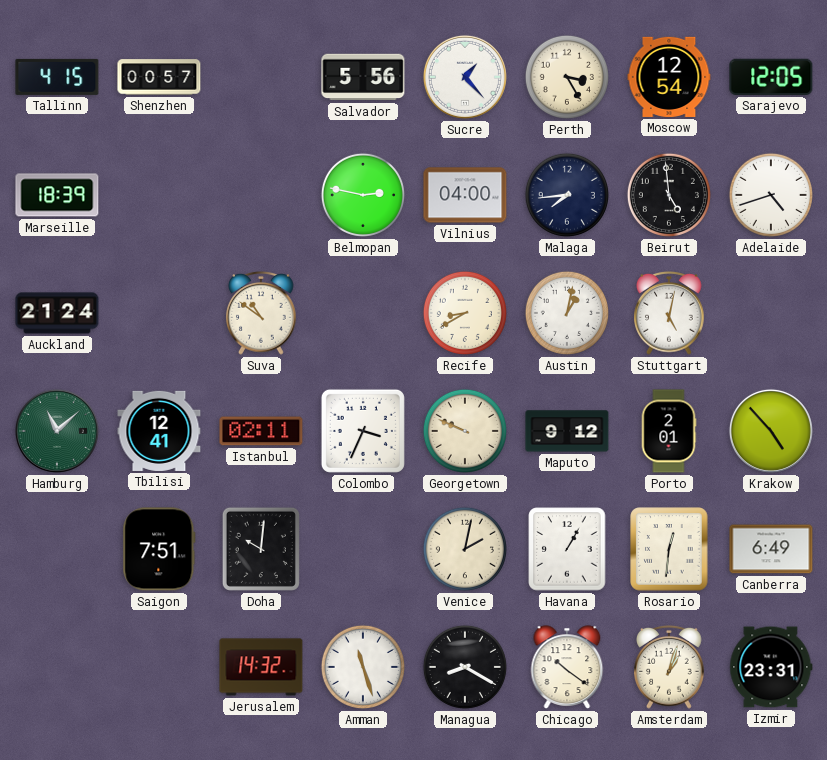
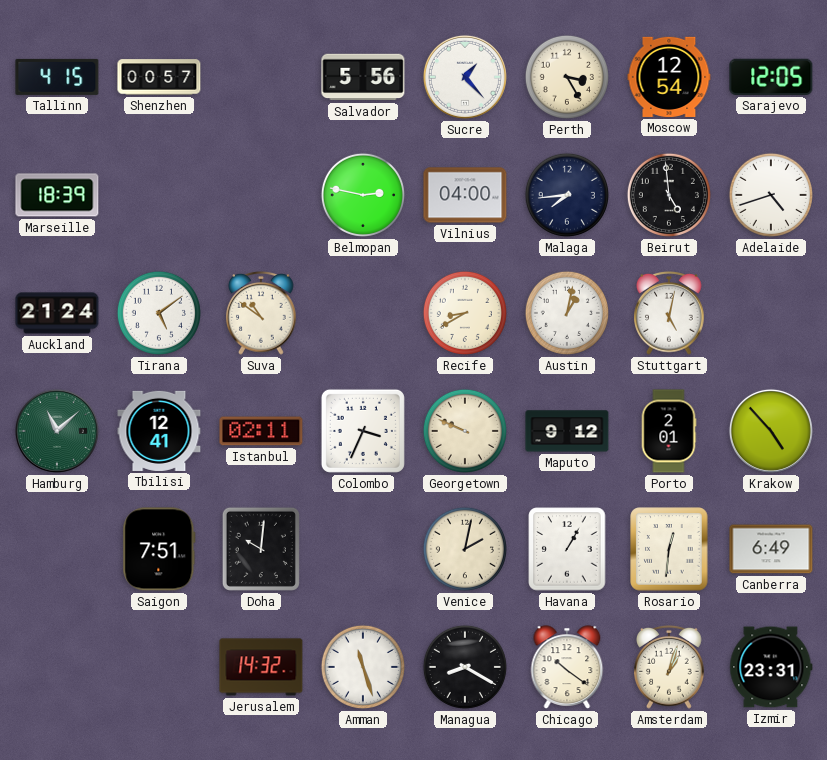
Tirana: none -> 5:09 (159, 313)
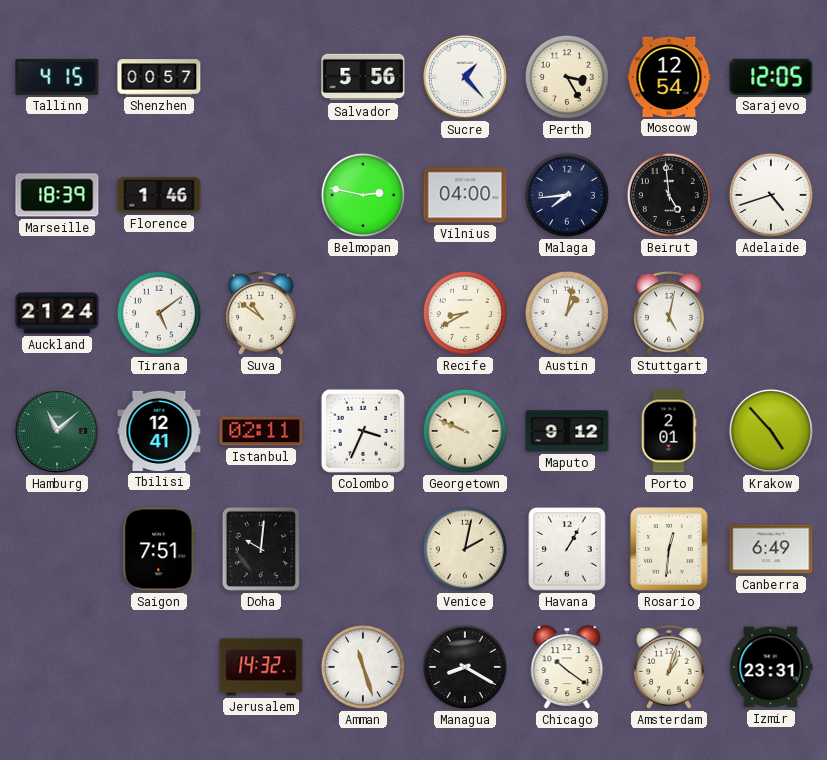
Florence: none -> 1:46 (159, 195)
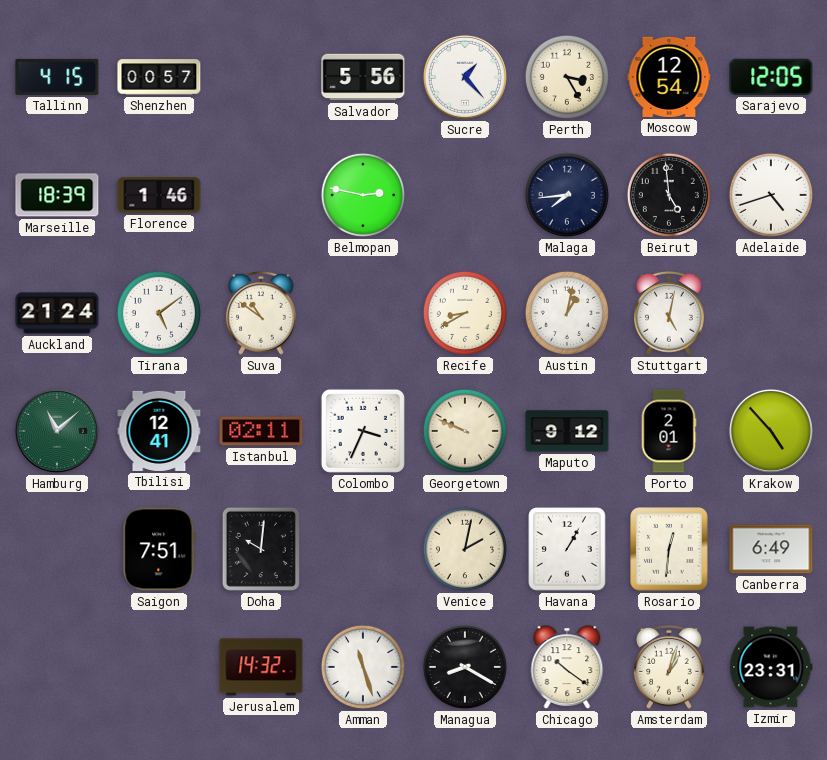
Vilnius: 04:00 -> none (465, 195)
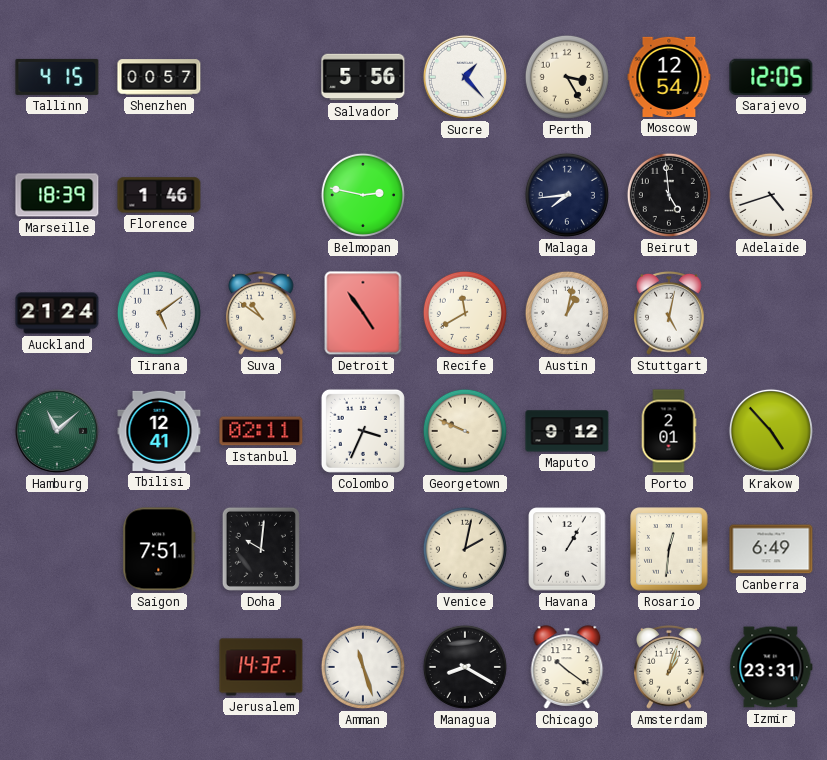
Detroit: none -> 4:54 (363, 313)
Recife: 8:40 -> 11:40 (465, 313)
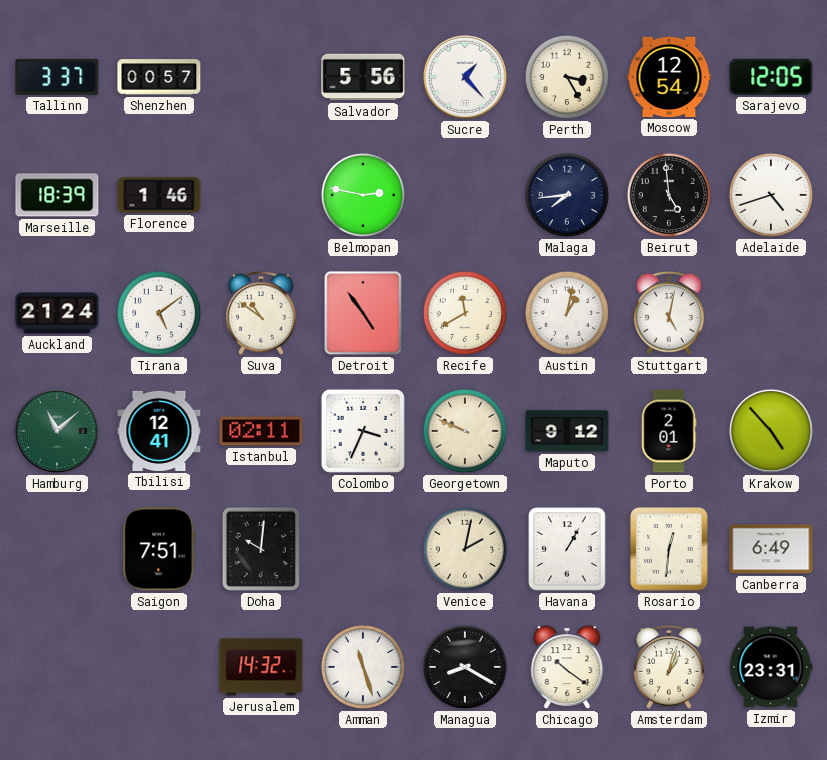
Tallinn: 4:15 -> 3:37 (57, 77)
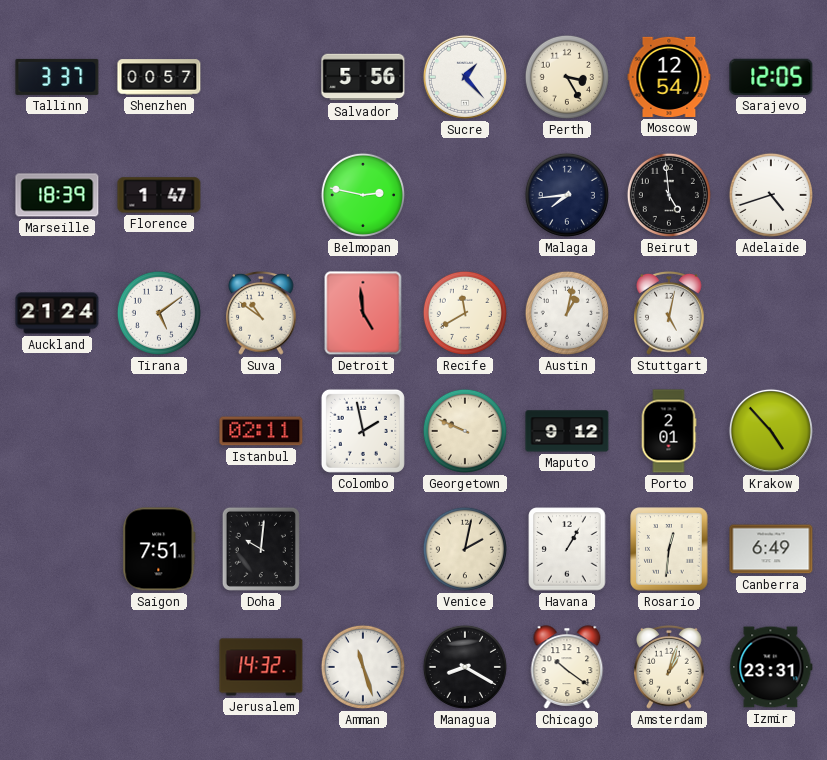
Florence: 1:46 -> 1:47 (159, 195)
Detroit: 4:54 -> 4:59 (363, 313)
Hamburg: 11:08 -> none (57, 431)
Tbilisi: 12:41 -> none (159, 431)
Colombo: 3:34 -> 1:58 (363, 431)
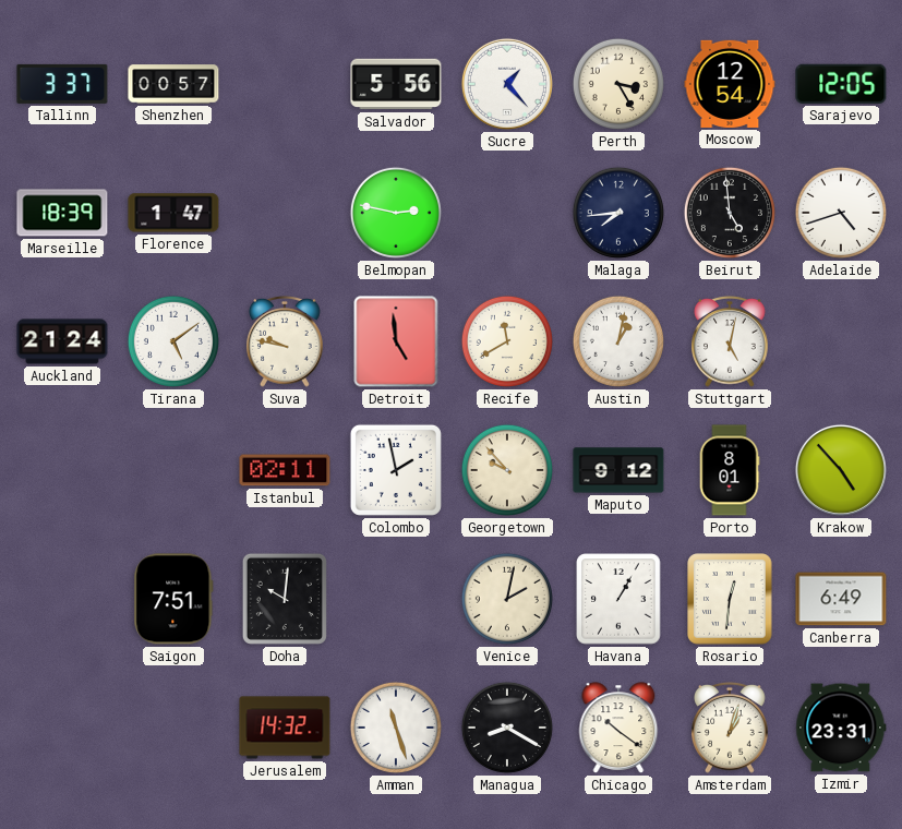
Suva: 10:51 -> 9:47 (286, 341)
Georgetown: 9:49 -> 9:53 (507, 470)
Porto: 2:01 -> 8:01 (730, 470)
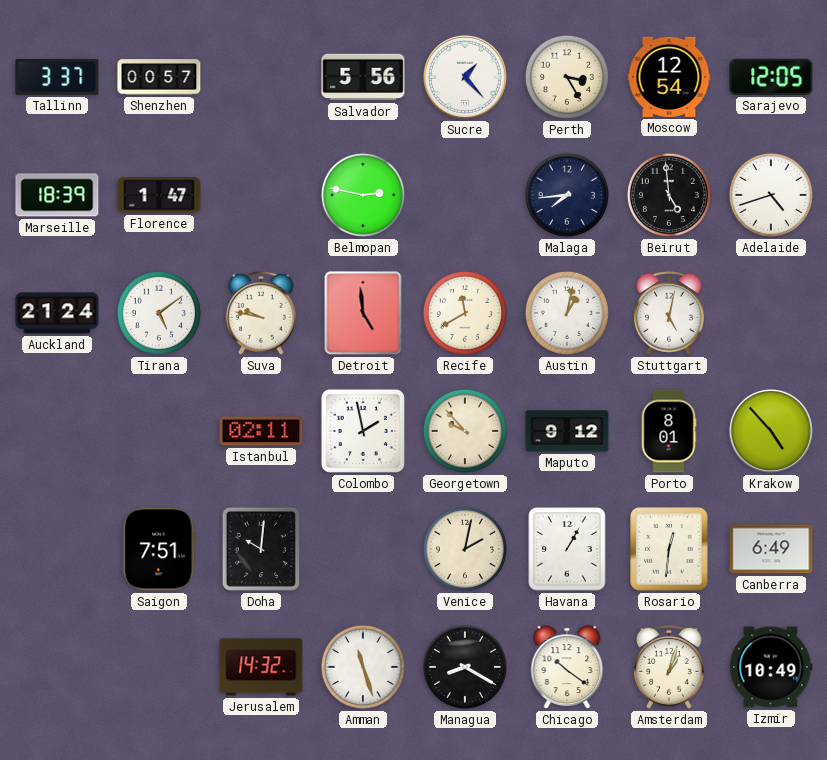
Izmir: 23:31 -> 10:49 (771, 667)
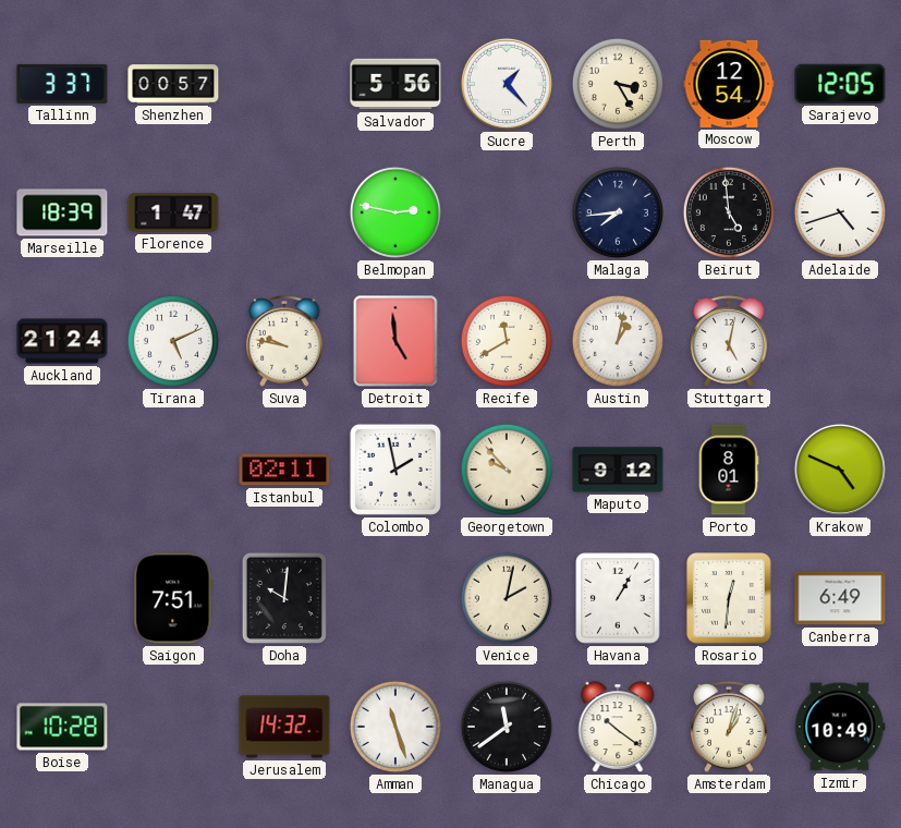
Tirana: 5:09 -> 5:11 (173, 341)
Krakow: 4:53 -> 4:49 (840, 470)
Boise: none -> 10:28 (62, 727)
Managua: 8:20 -> 11:39 (507, 727)
